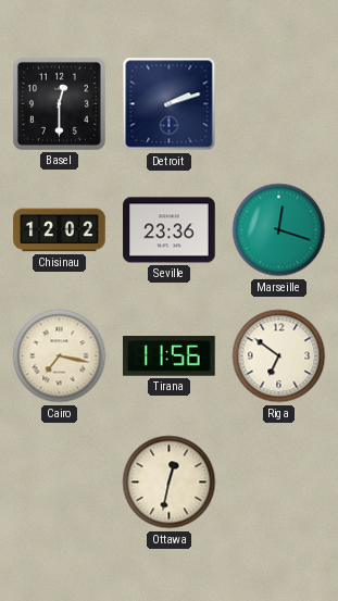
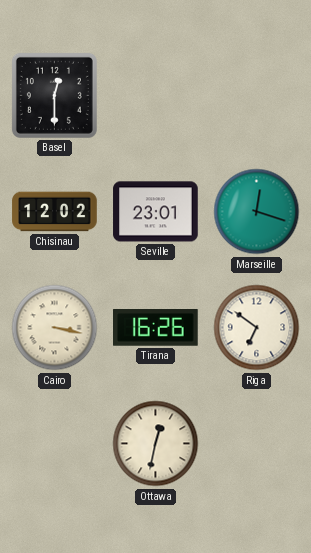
Detroit: 2:12 -> none (170, 104)
Seville: 23:36 -> 23:01 (156, 212)
Cairo: 7:17 -> 3:17 (55, 328)
Tirana: 11:56 -> 16:26 (156, 328)
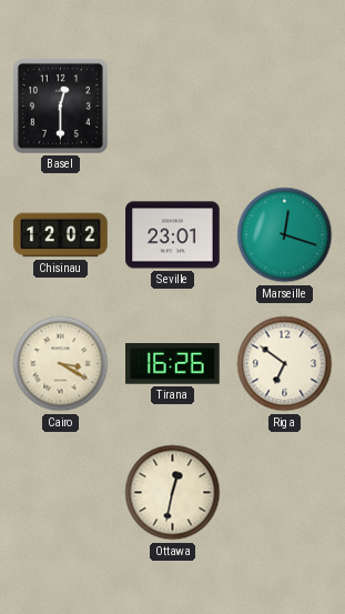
Cairo: 3:17 -> 3:20 (61, 364)
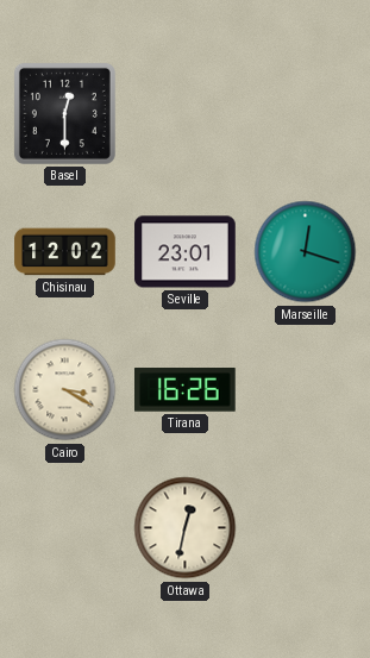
Riga: 6:51 -> none (285, 364)
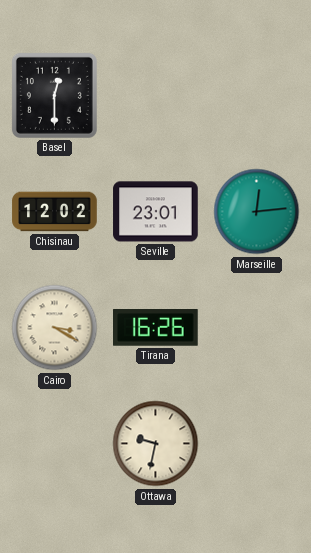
Marseille: 12:18 -> 12:14 (257, 212)
Ottawa: 12:32 -> 9:32 (156, 444)
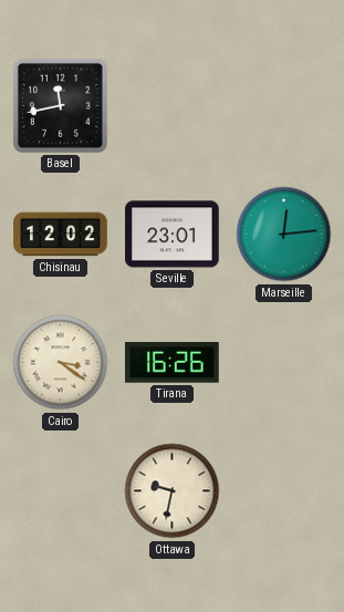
Basel: 12:30 -> 11:43 (60, 105)
Cairo: 3:20 -> 3:21 (61, 363)
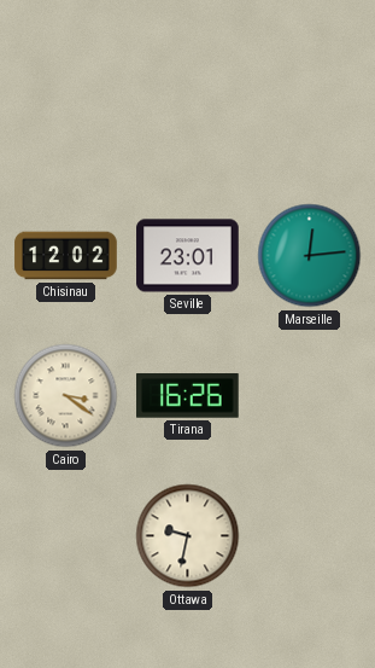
Basel: 11:43 -> none (60, 105)
